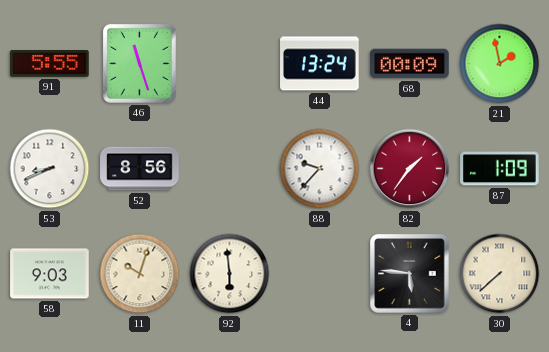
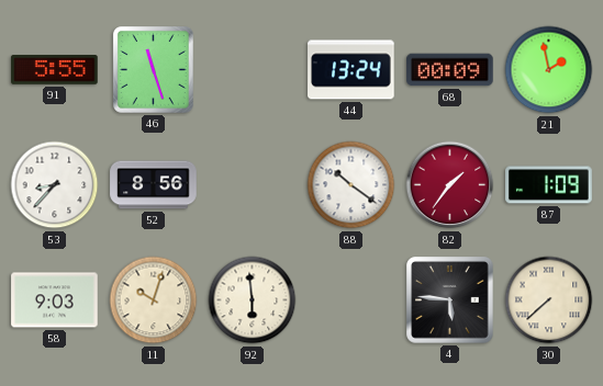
53: 8:41 -> 8:37 (55, 185)
88: 9:37 -> 10:21 (351, 185)
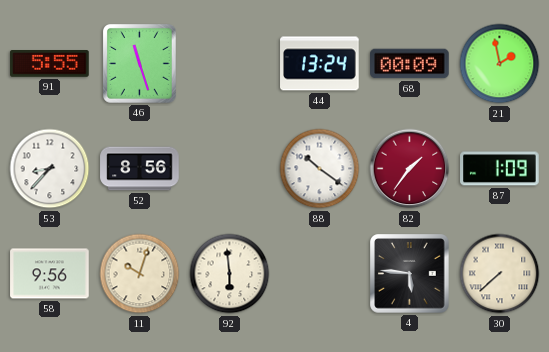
58: 9:03 -> 9:56 (50, 274)
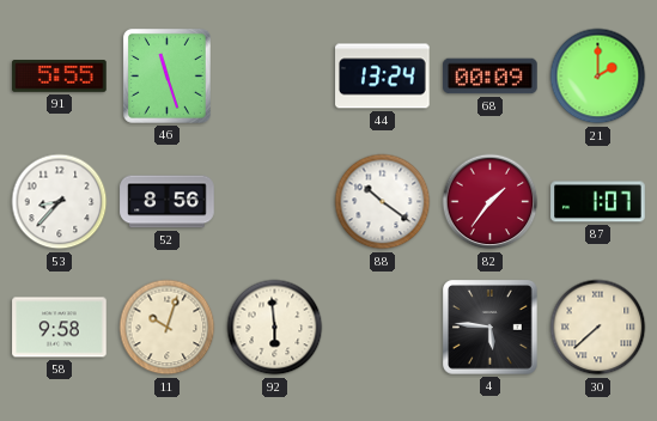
21: 1:58 -> 2:00 (598, 77)
87: 1:09 -> 1:07 (598, 202)
58: 9:56 -> 9:58 (60, 328)
